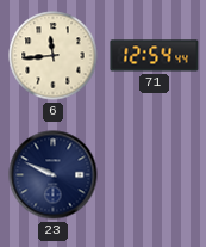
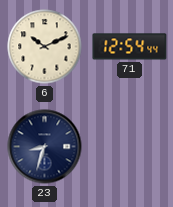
6: 11:44 -> 10:11 (45, 47)
23: 9:49 -> 8:33 (45, 147)
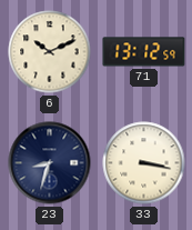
71: 12:54 -> 13:12 (144, 52)
33: none -> 3:17 (144, 163)
